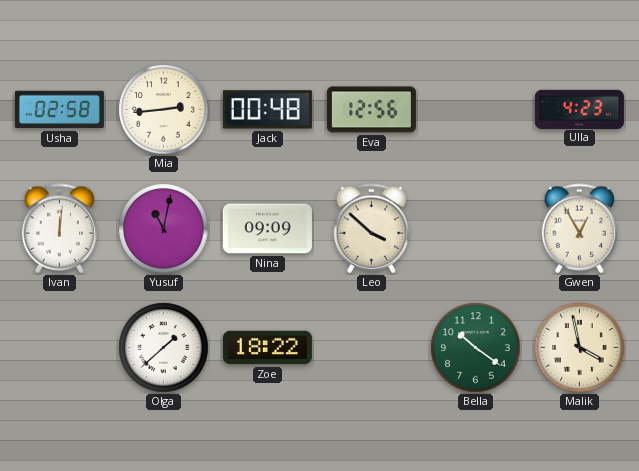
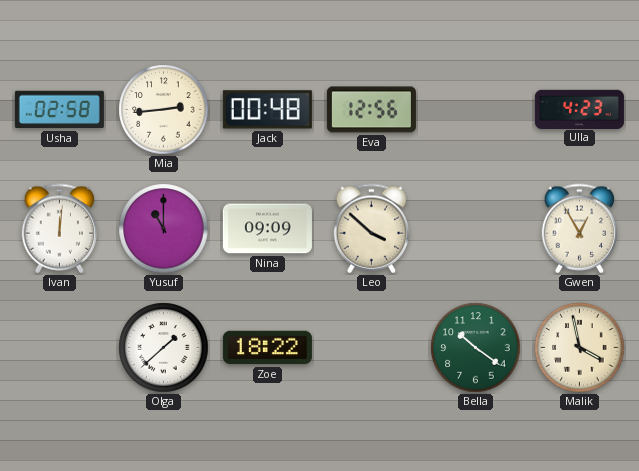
Yusuf: 11:02 -> 11:00 (164, 229)
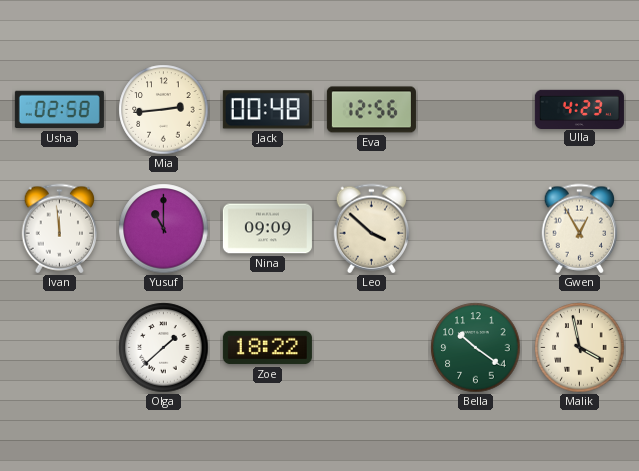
Ivan: 12:01 -> 11:59 (60, 229)
